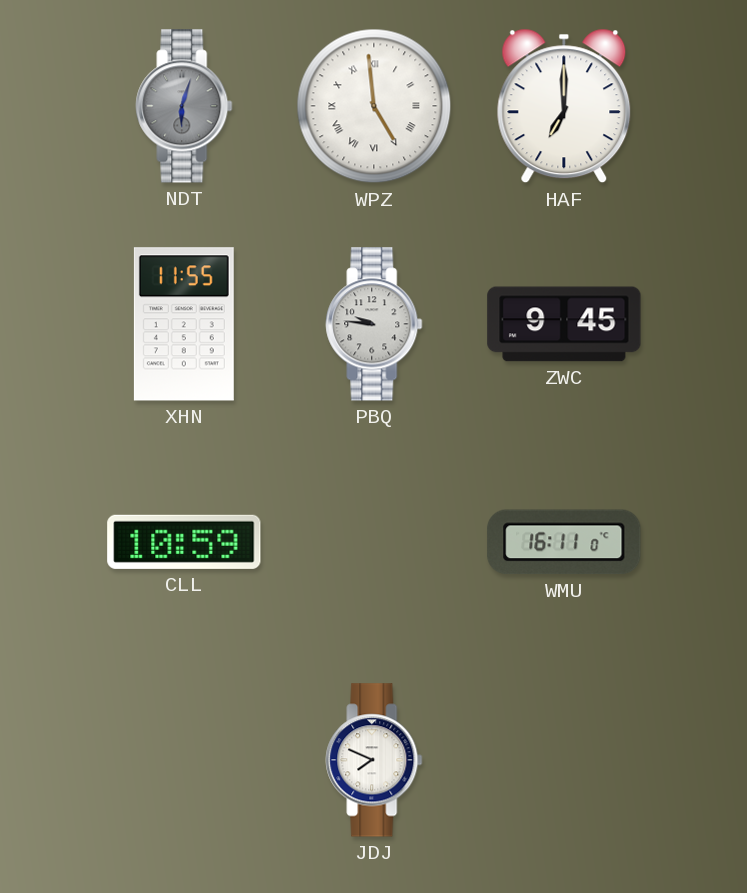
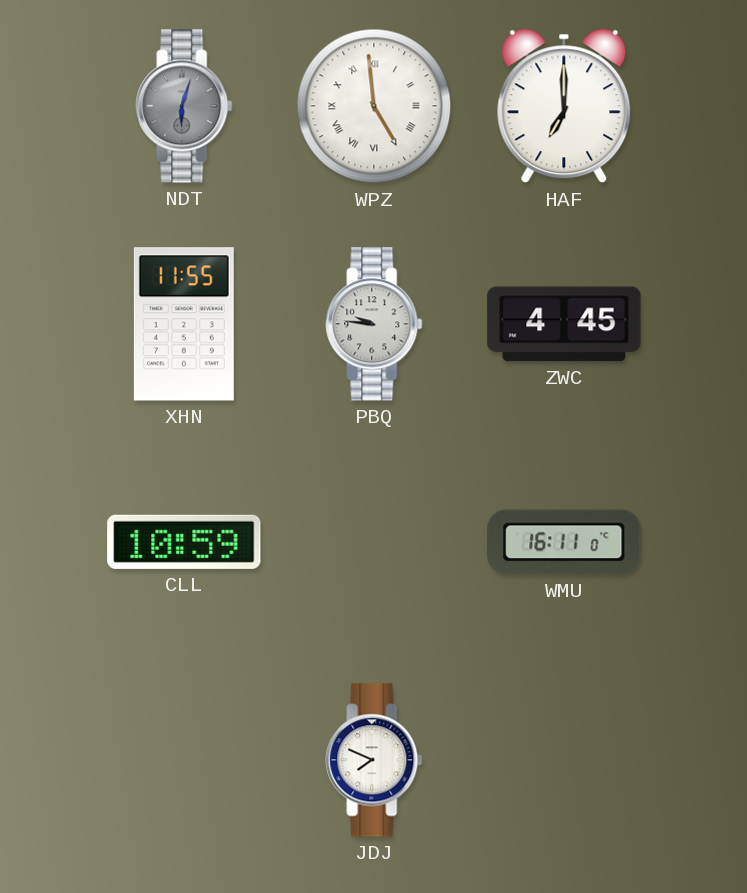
ZWC: 9:45 -> 4:45 (564, 324)
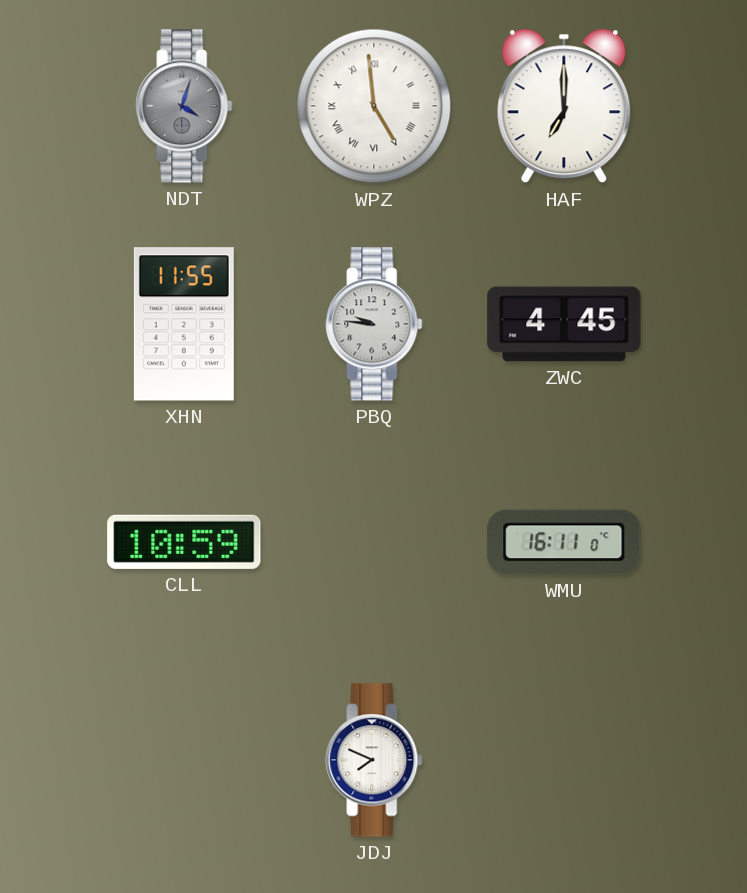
NDT: 6:03 -> 4:03 (184, 106)
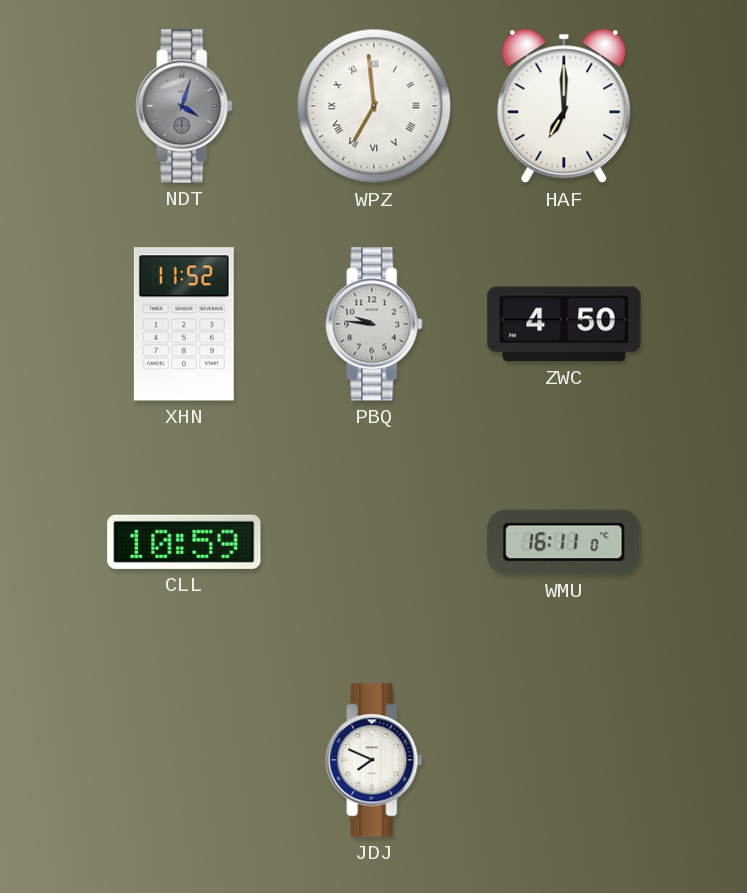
WPZ: 4:59 -> 6:59 (374, 106)
XHN: 11:55 -> 11:52 (184, 324)
ZWC: 4:45 -> 4:50 (564, 324)
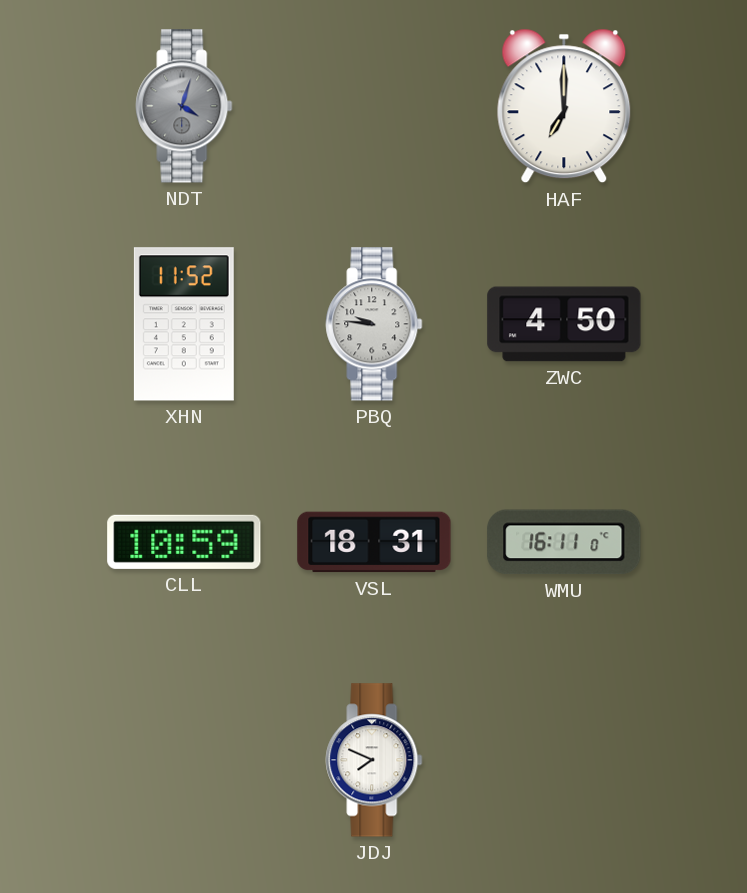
WPZ: 6:59 -> none (374, 106)
VSL: none -> 18:31 (374, 542)
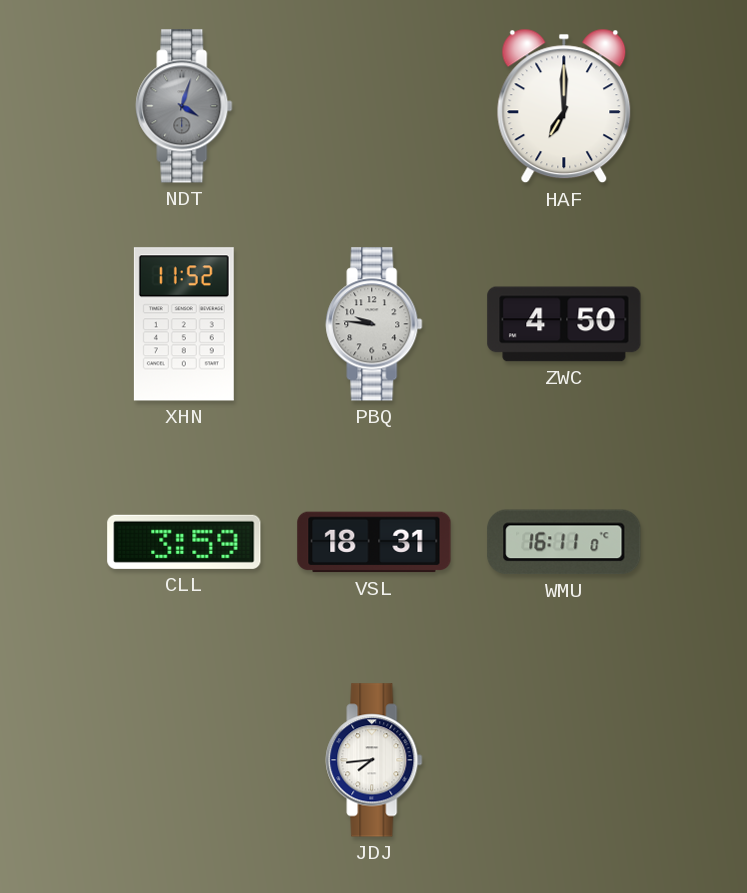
CLL: 10:59 -> 3:59 (184, 542)
JDJ: 7:49 -> 7:44 (374, 760)
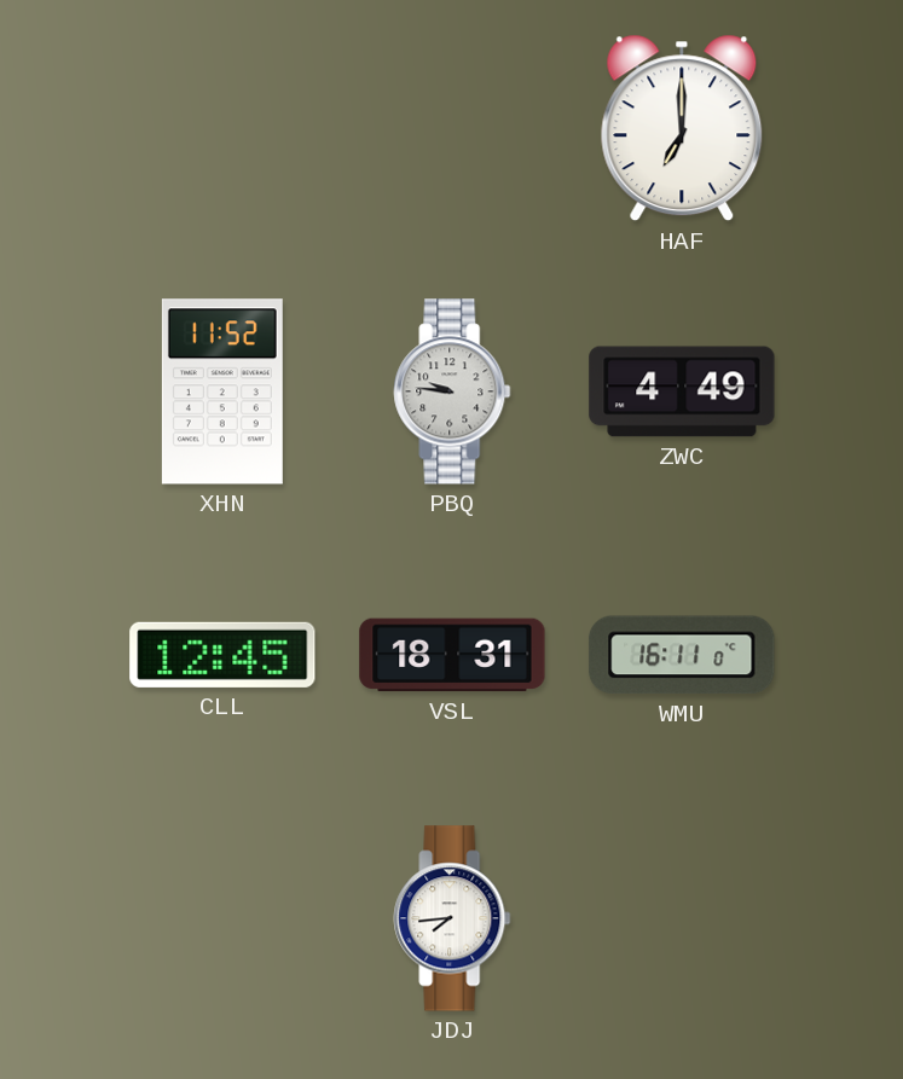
NDT: 4:03 -> none (184, 106)
ZWC: 4:50 -> 4:49 (682, 391)
CLL: 3:59 -> 12:45 (222, 655)
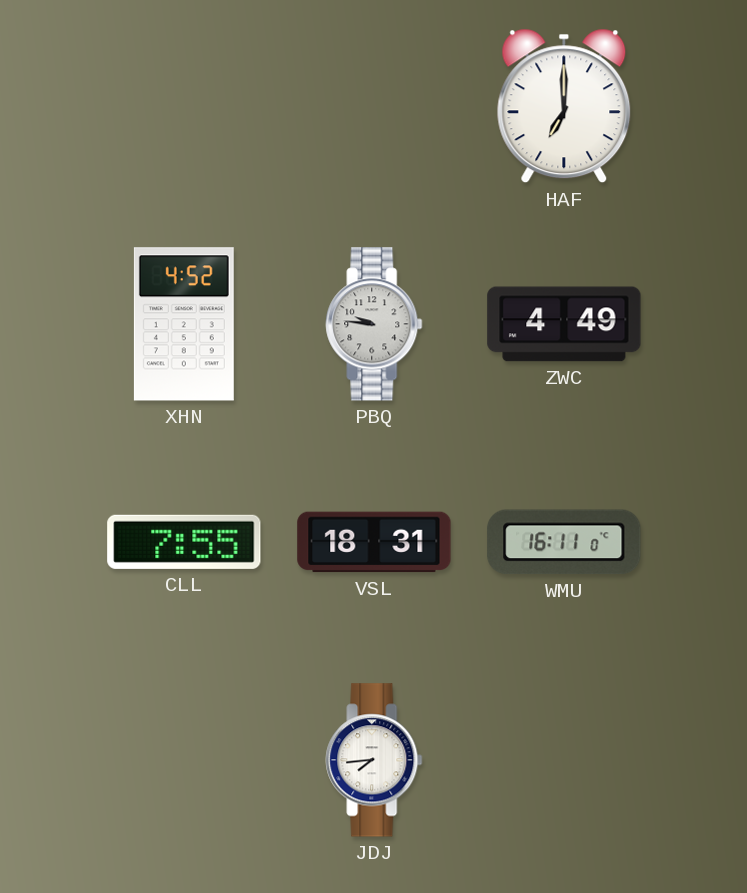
XHN: 11:52 -> 4:52 (184, 324)
CLL: 12:45 -> 7:55 (184, 542)
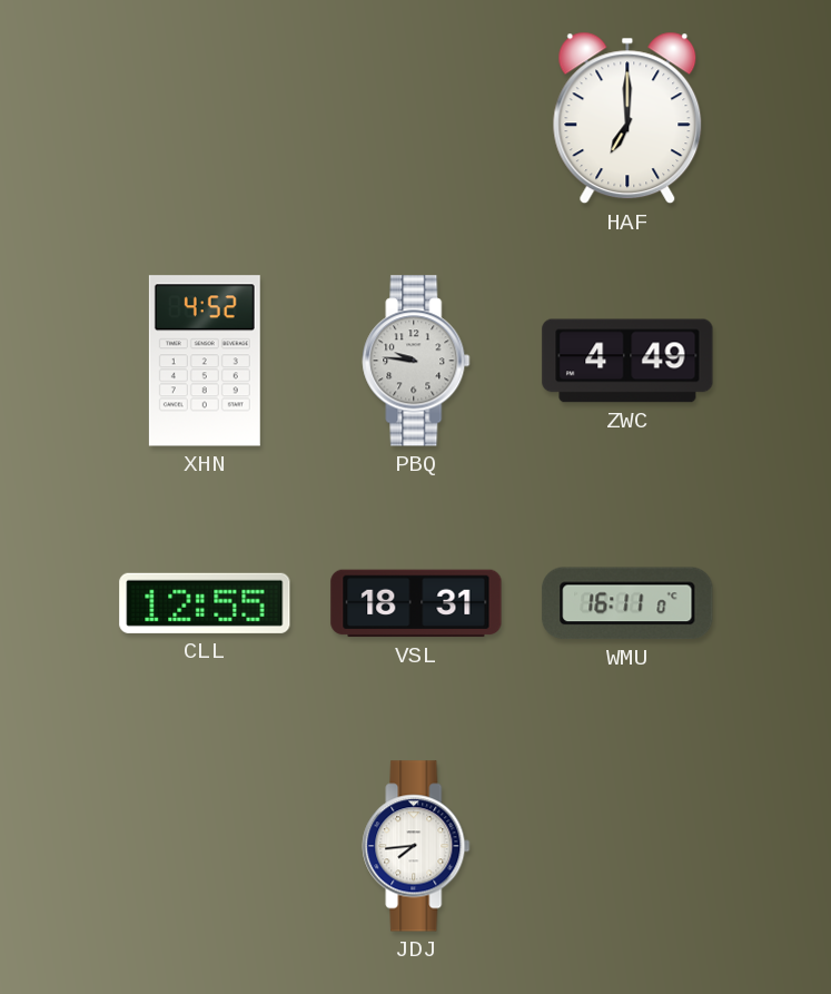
CLL: 7:55 -> 12:55 (205, 603)
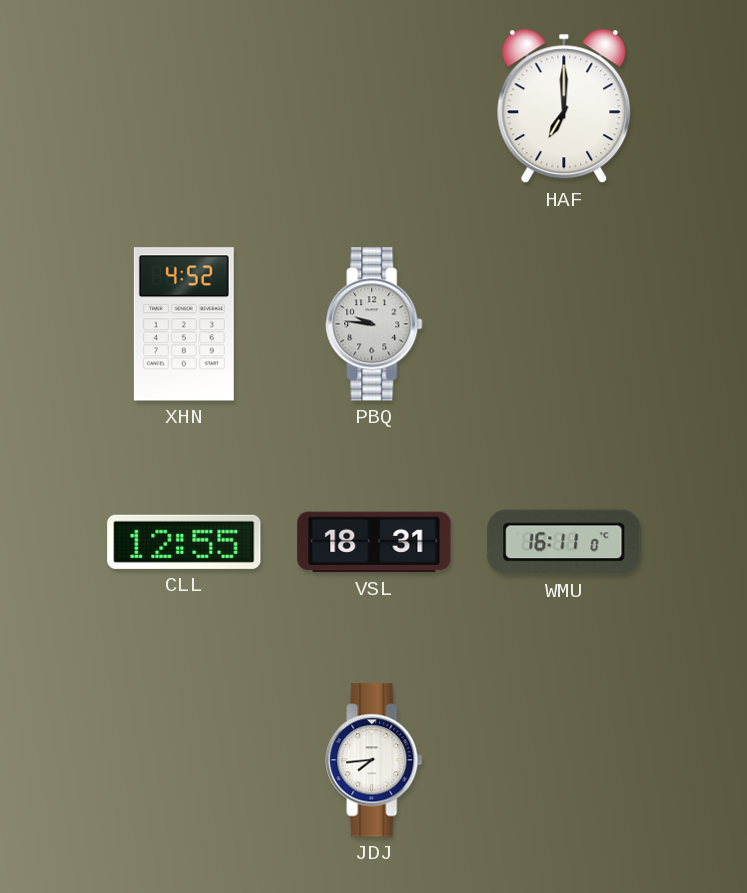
ZWC: 4:49 -> none (627, 361)
